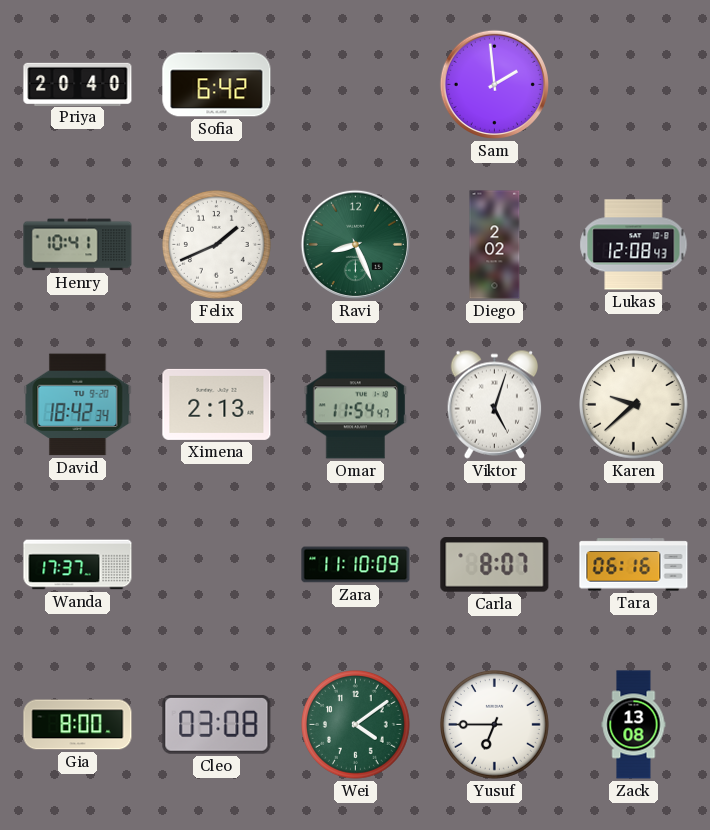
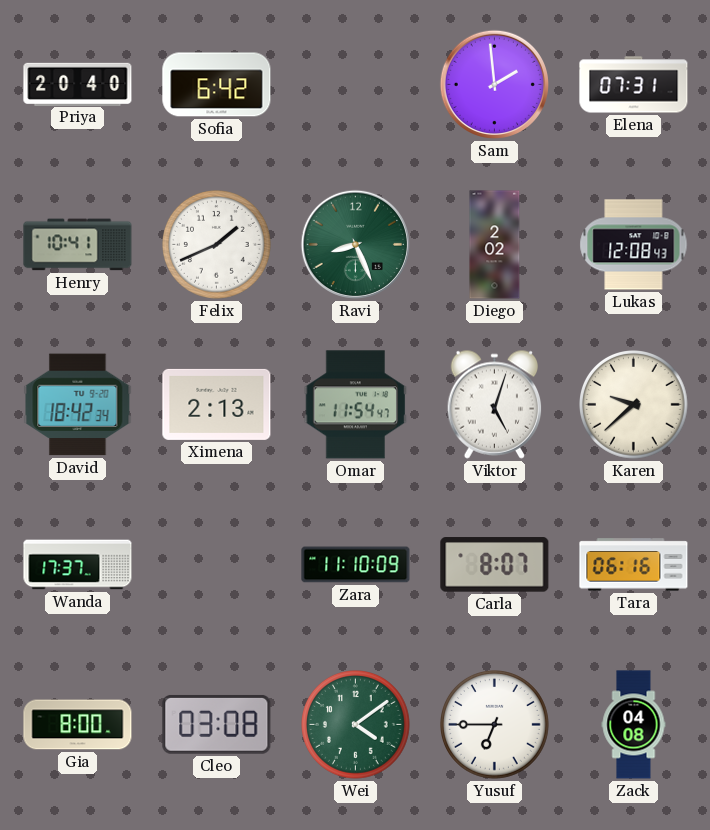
Elena: none -> 07:31 (634, 85)
Zack: 13:08 -> 04:08 (634, 725)
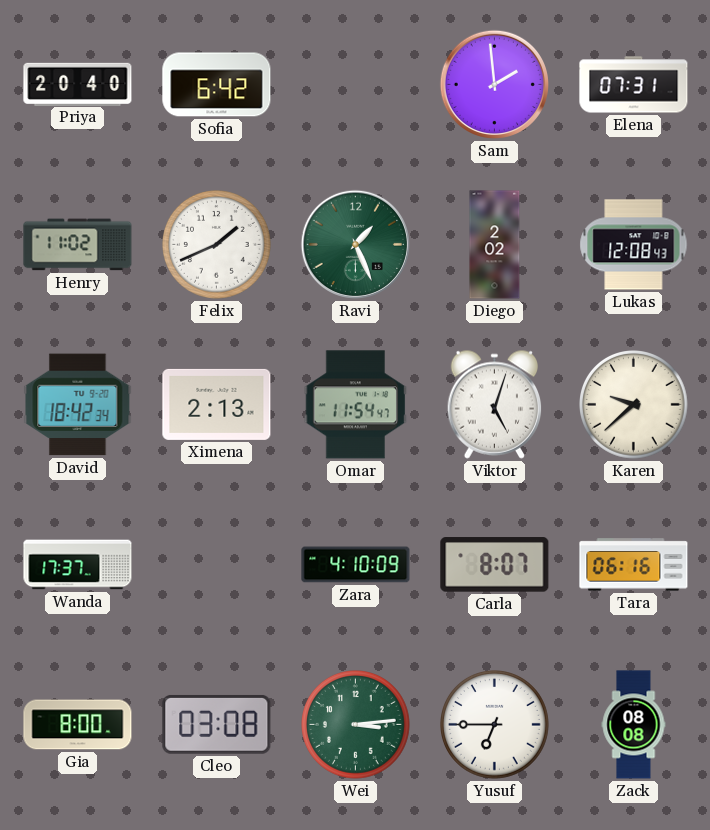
Henry: 10:41 -> 11:02 (78, 245)
Ravi: 8:26 -> 1:26 (355, 244)
Zara: 11:10 -> 4:10 (356, 565)
Wei: 4:09 -> 3:14 (356, 725)
Zack: 04:08 -> 08:08 (634, 725)
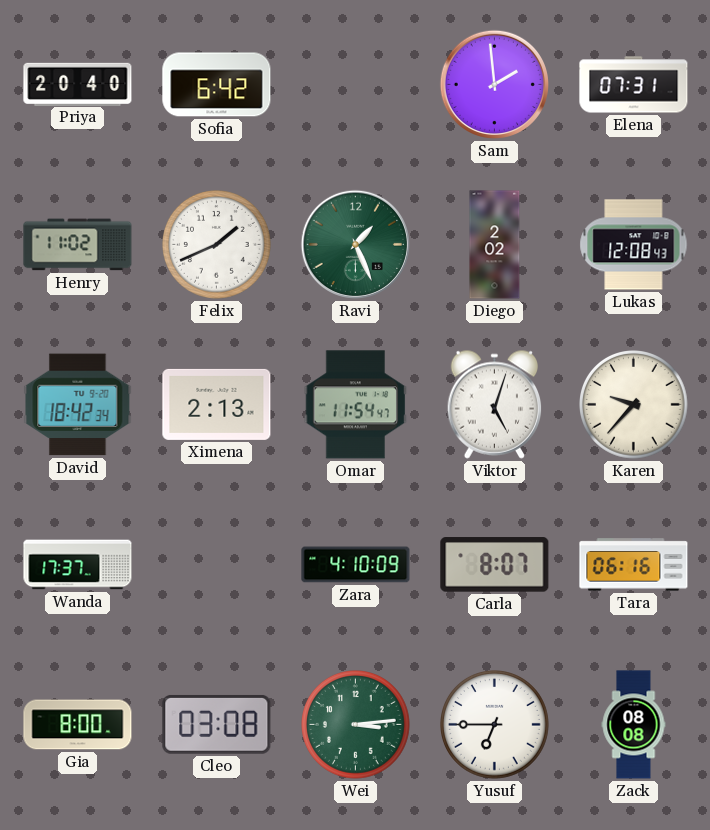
Karen: 9:38 -> 9:37 (634, 405)
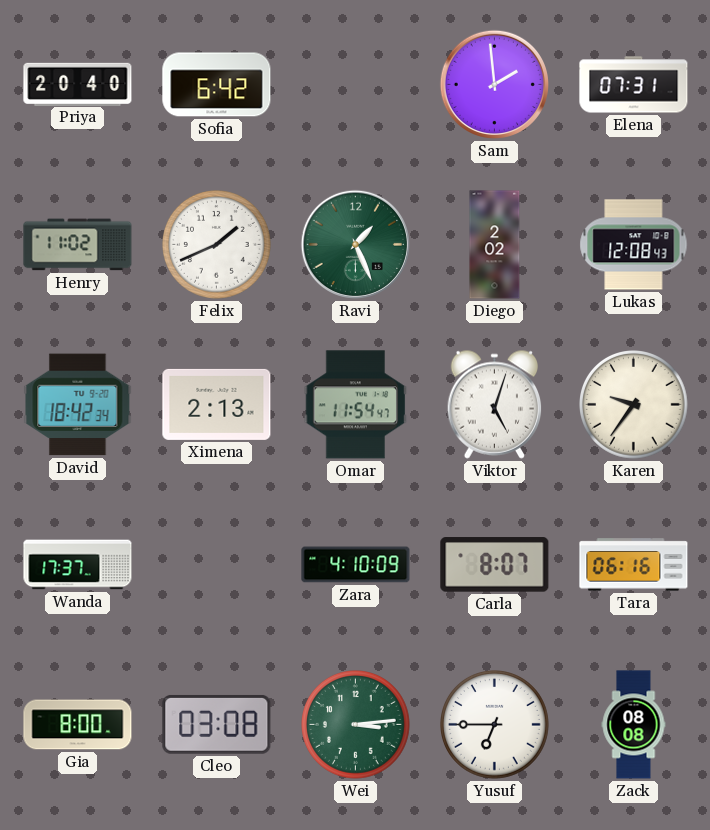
Karen: 9:37 -> 9:36 (634, 405)
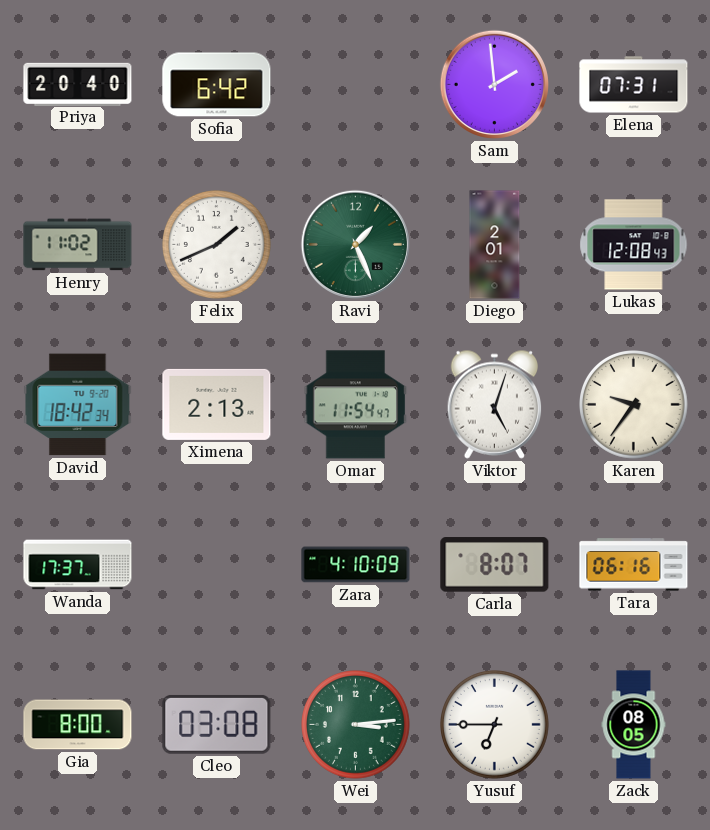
Diego: 2:02 -> 2:01 (495, 245)
Zack: 08:08 -> 08:05 (634, 725)
